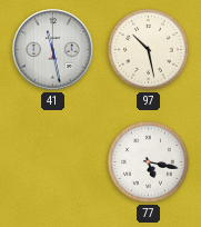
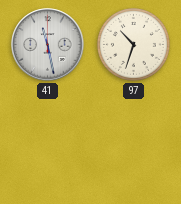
97: 10:28 -> 10:33 (133, 44)
77: 5:17 -> none (148, 161)
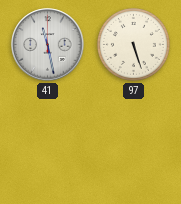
97: 10:33 -> 5:27 (133, 44)
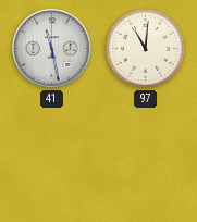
97: 5:27 -> 11:01 (145, 48)
